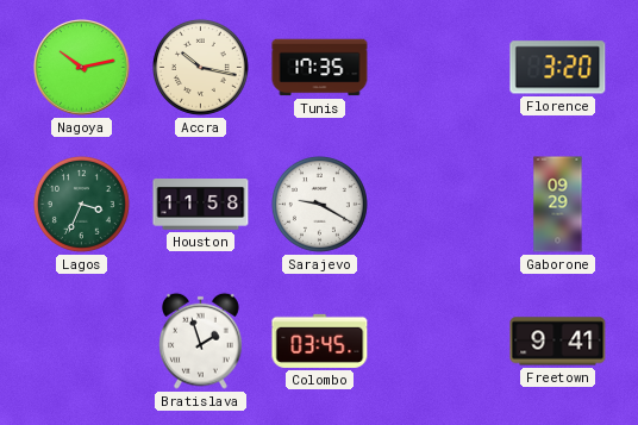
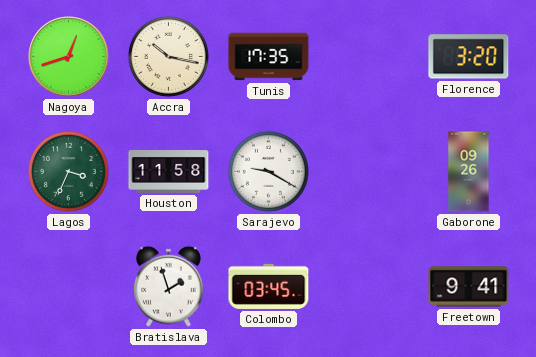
Nagoya: 10:13 -> 12:42 (69, 57)
Gaborone: 09:29 -> 09:26 (469, 172)
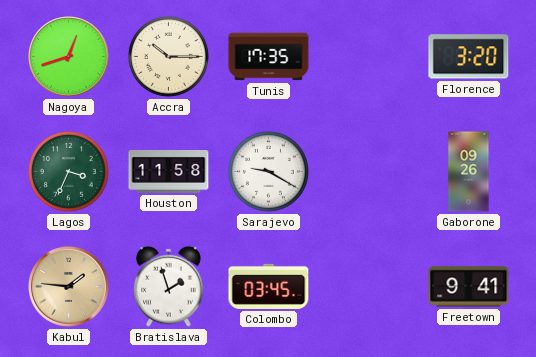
Accra: 10:17 -> 10:15 (168, 56)
Kabul: none -> 1:46 (69, 287)
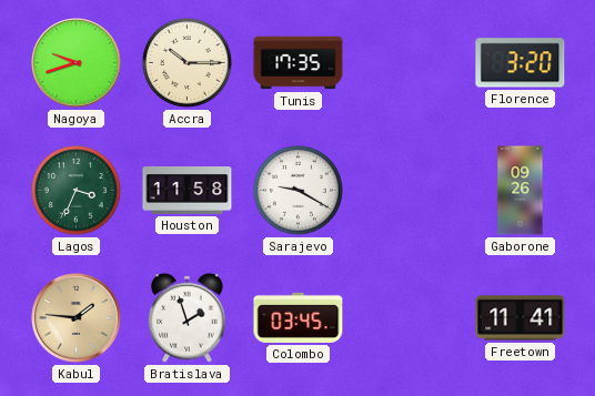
Nagoya: 12:42 -> 9:42 (77, 63)
Freetown: 9:41 -> 11:41 (521, 318)
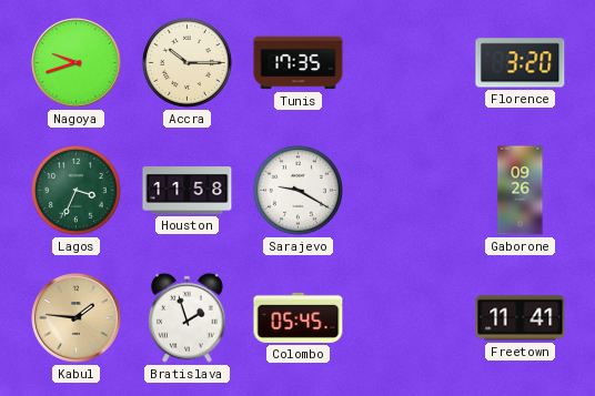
Colombo: 03:45 -> 05:45 (299, 317)
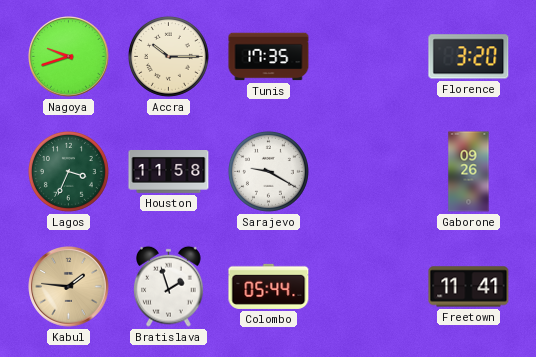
Colombo: 05:45 -> 05:44 (269, 286)
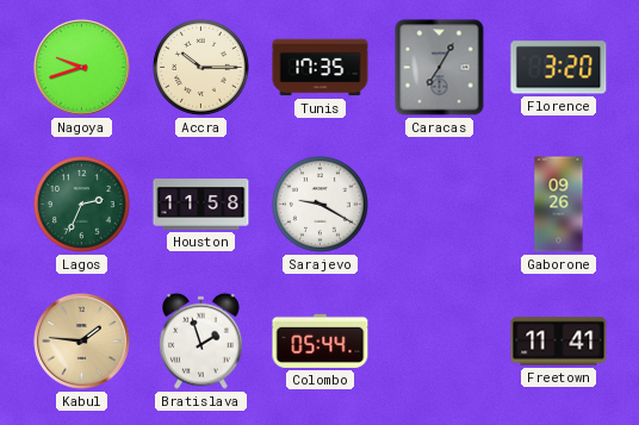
Caracas: none -> 7:05 (440, 68)
Lagos: 3:34 -> 2:34 (81, 204)
